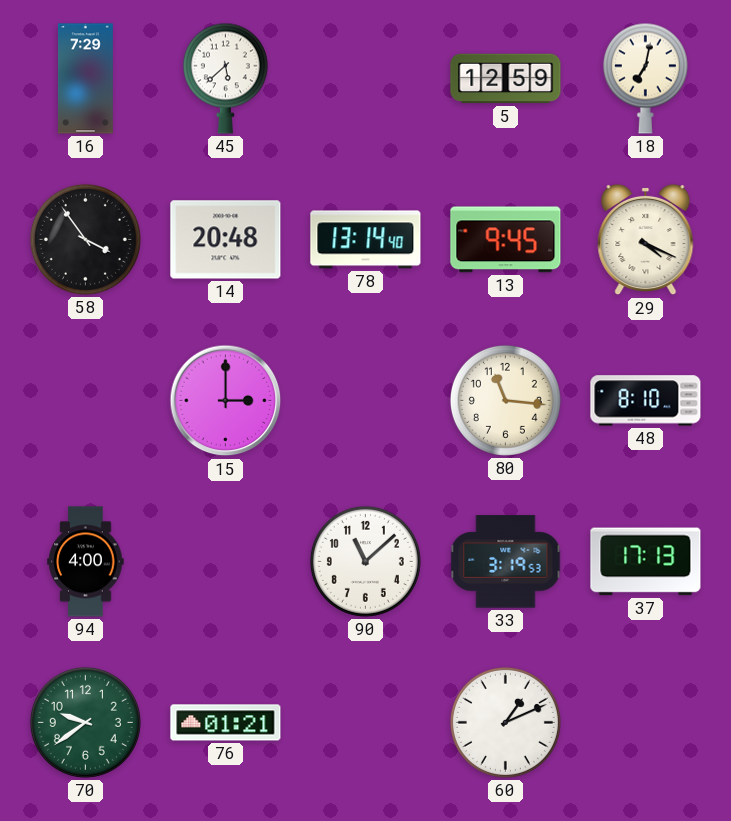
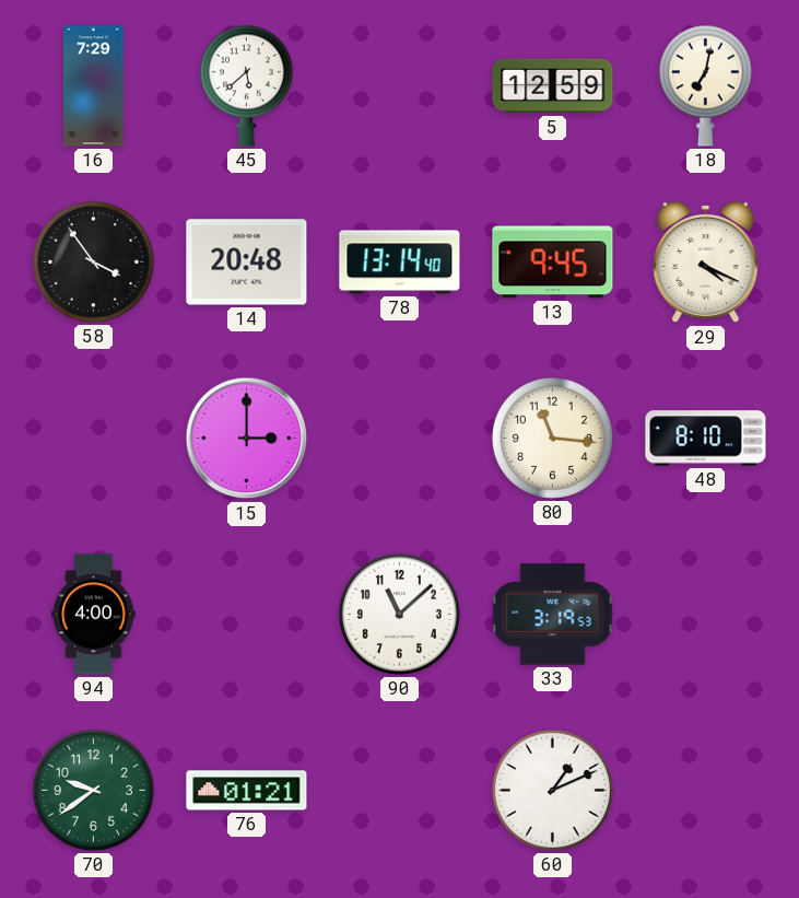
37: 17:13 -> none (646, 562)
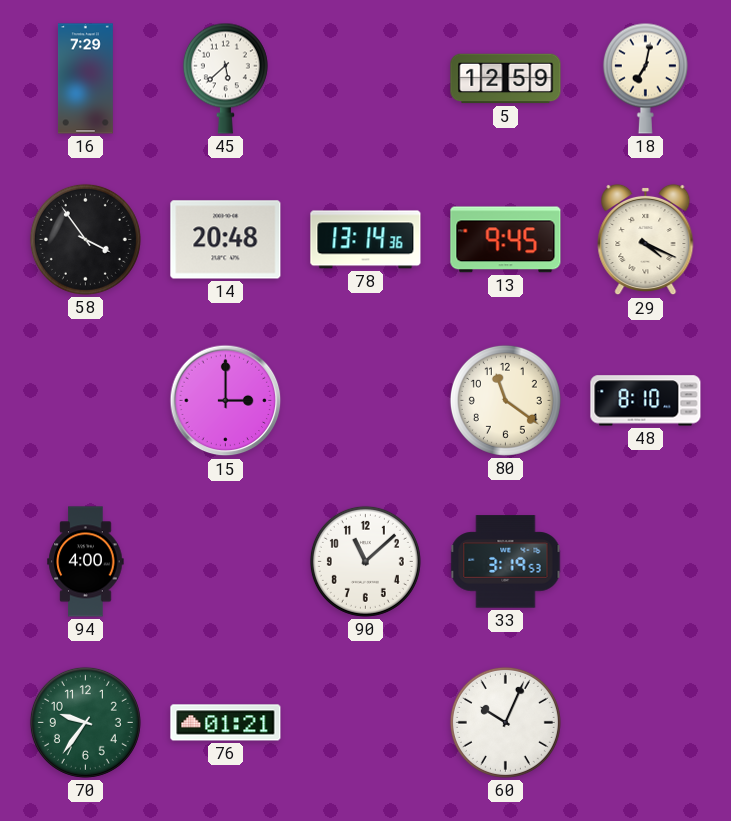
78: 13:14:40 -> 13:14:36 (366, 240)
80: 11:16 -> 11:21 (505, 400)
70: 9:39 -> 9:36 (85, 722)
60: 1:11 -> 10:04 (505, 722)
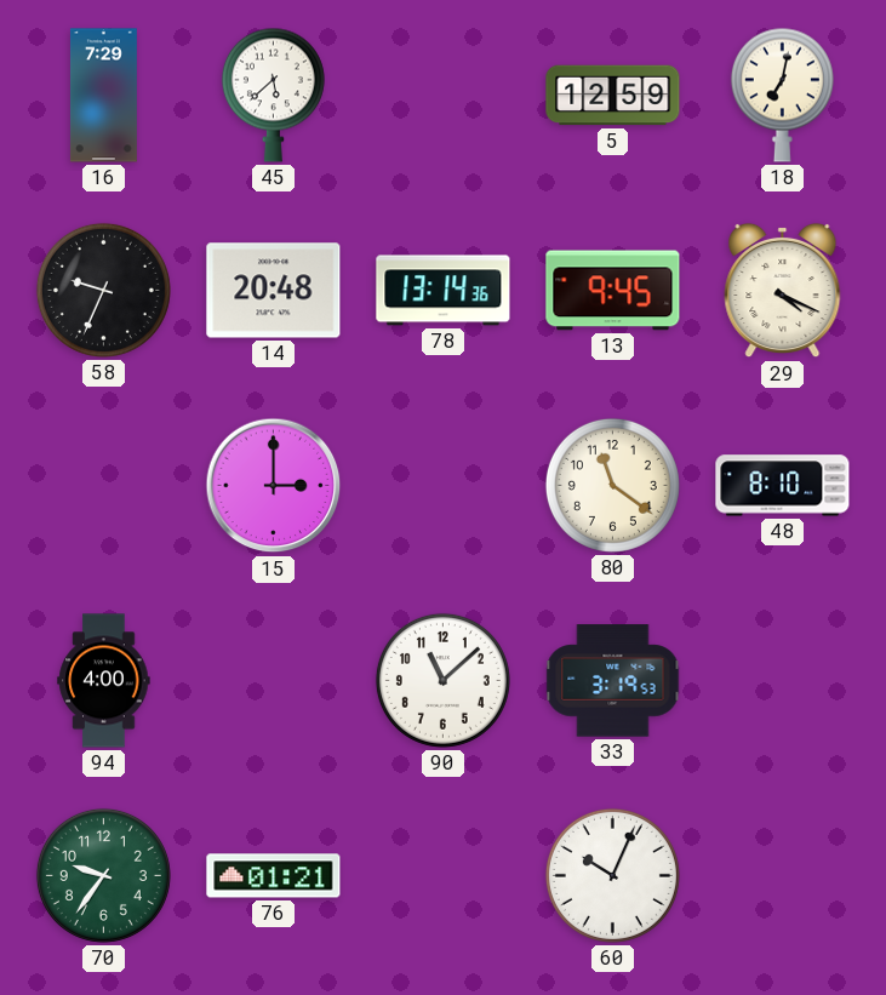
58: 3:54 -> 9:34 (103, 290)
